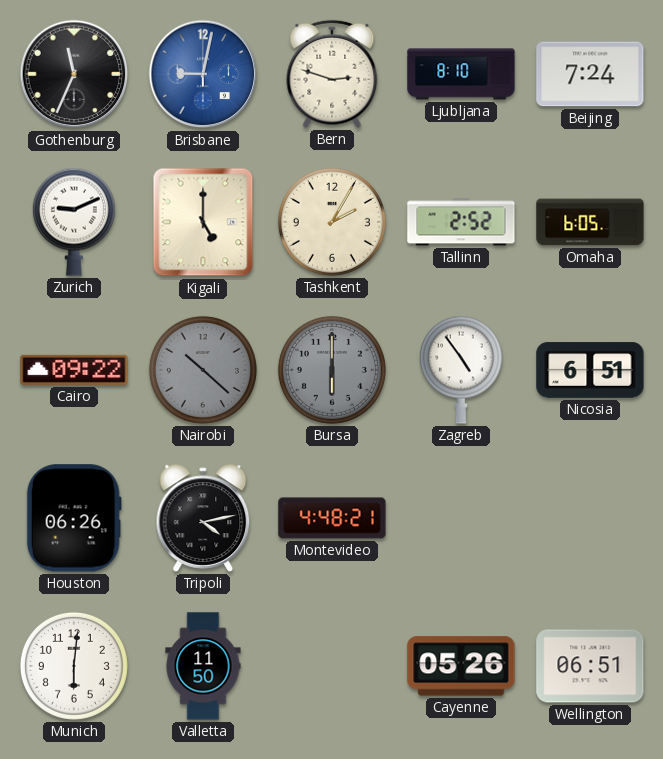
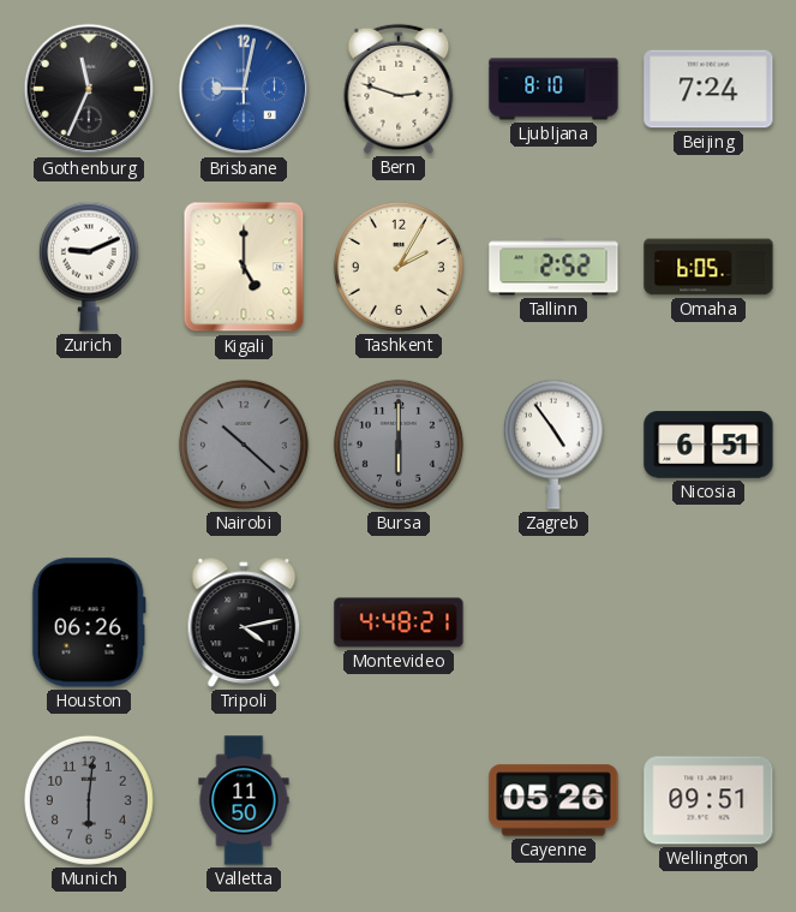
Cairo: 09:22 -> none (74, 370)
Munich dial: white -> grey (89, 800)
Wellington: 06:51 -> 09:51 (708, 800)
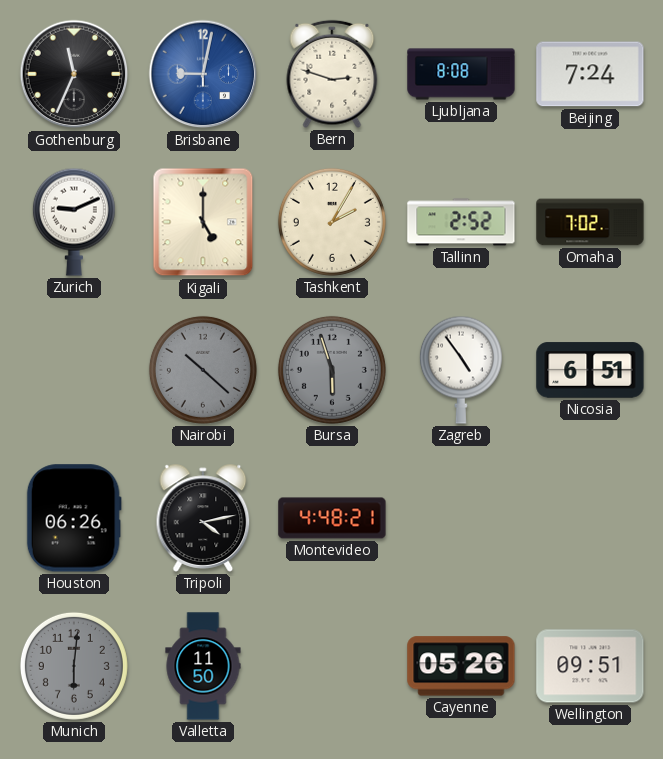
Ljubljana: 8:10 -> 8:08 (461, 74)
Omaha: 6:05 -> 7:02 (590, 222)
Bursa: 6:00 -> 5:57 (332, 370)
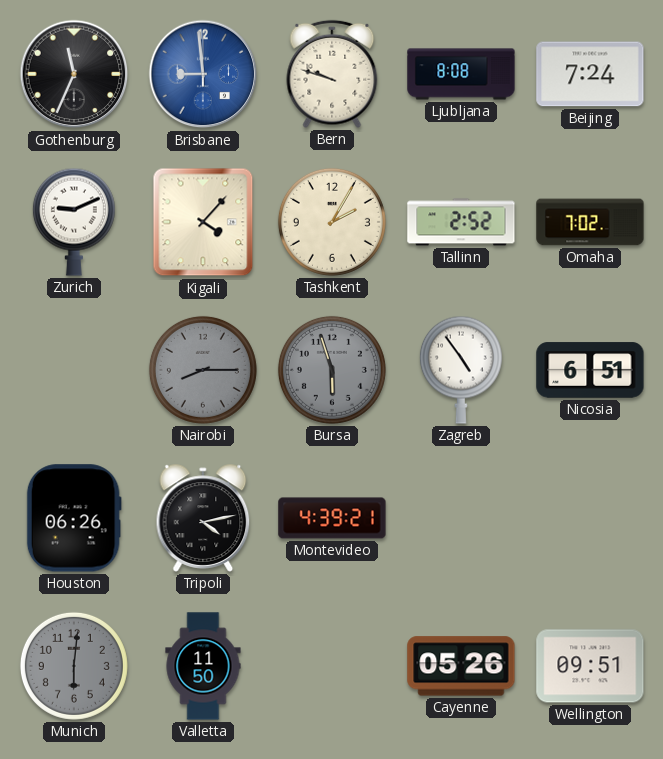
Brisbane: 9:02 -> 8:59 (203, 74)
Bern: 2:48 -> 9:48 (332, 74)
Kigali: 5:00 -> 4:07 (203, 222)
Nairobi: 10:22 -> 8:15 (203, 370)
Montevideo: 4:48 -> 4:39 (332, 518)
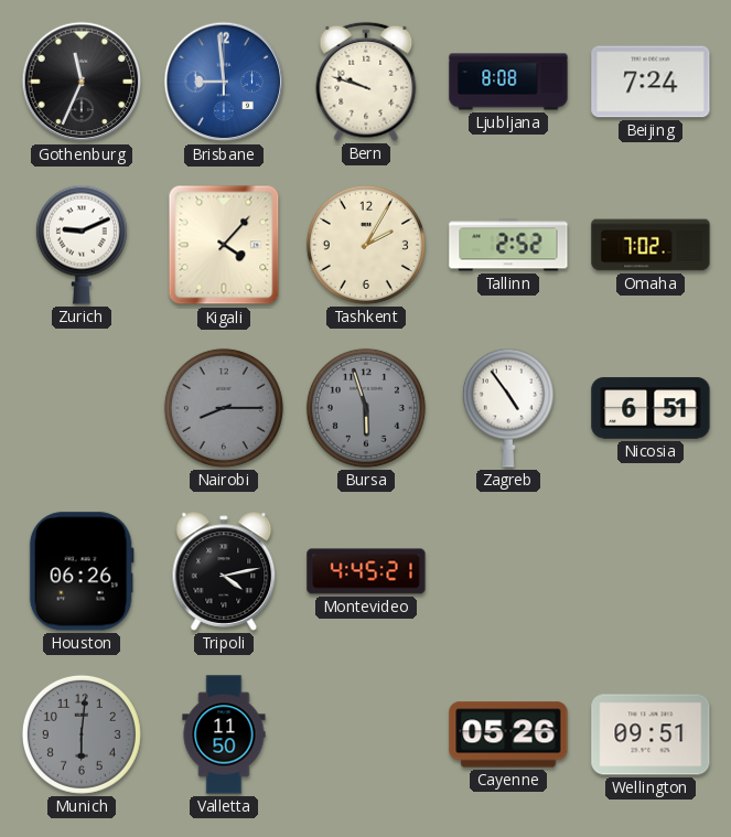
Montevideo: 4:39 -> 4:45 (366, 571)
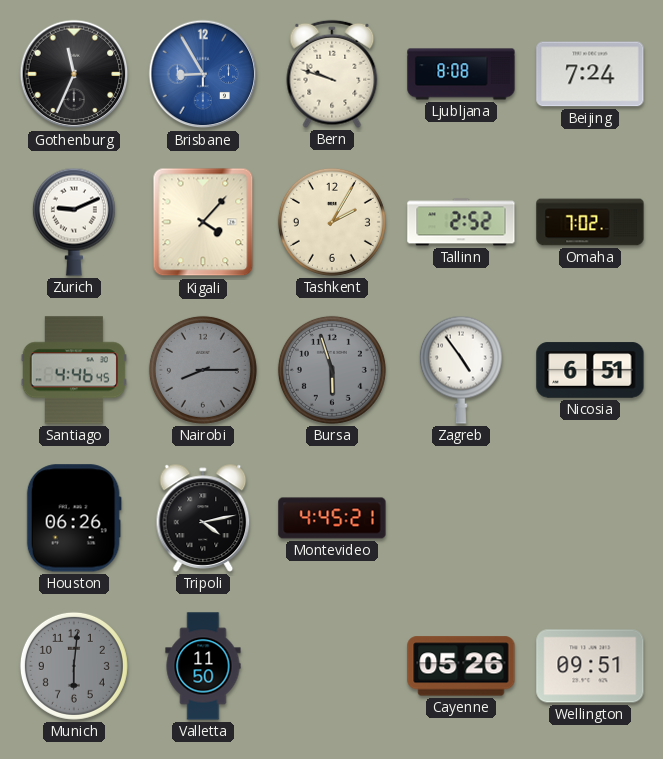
Brisbane: 8:59 -> 8:55 (203, 74)
Santiago: none -> 4:46 (74, 370)
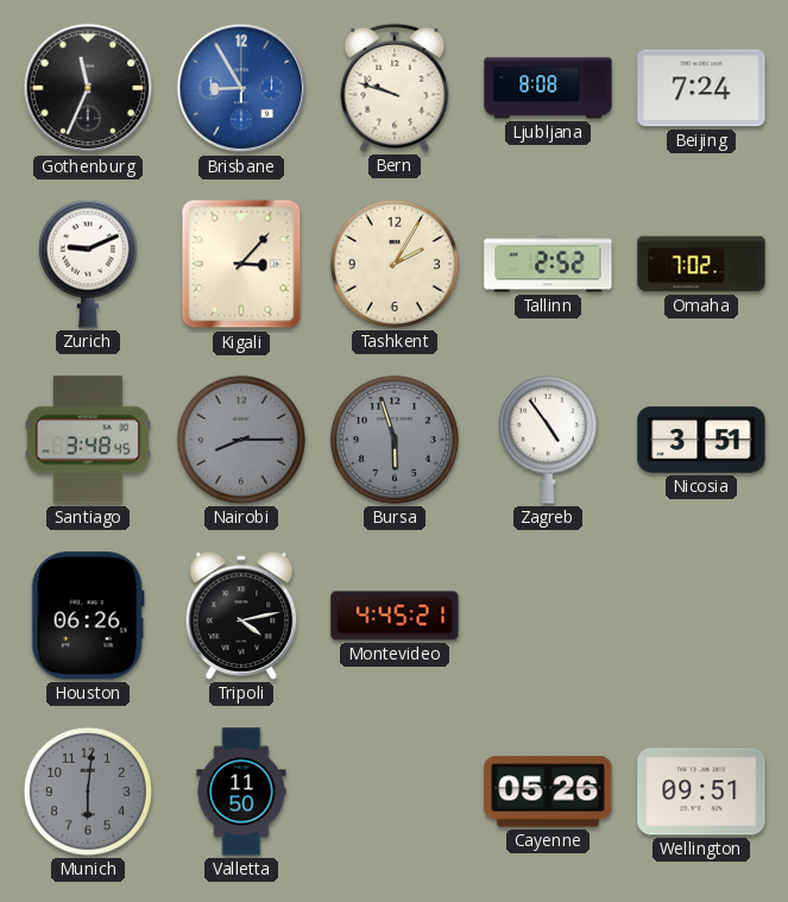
Kigali: 4:07 -> 3:07 (241, 264)
Santiago: 4:46 -> 3:48 (88, 440)
Nicosia: 6:51 -> 3:51 (701, 440)
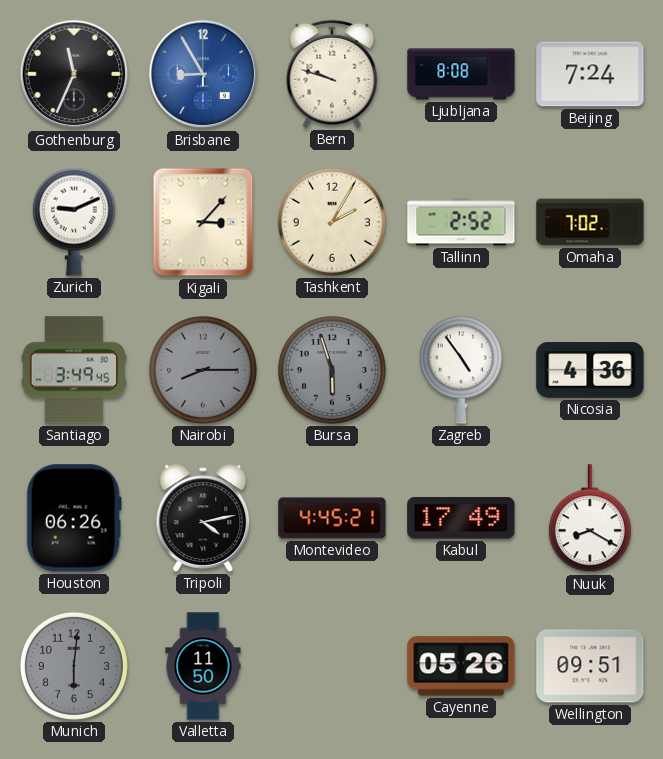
Santiago: 3:48 -> 3:49 (74, 370)
Nicosia: 3:51 -> 4:36 (590, 370)
Kabul: none -> 17:49 (461, 518)
Nuuk: none -> 8:20 (590, 519)
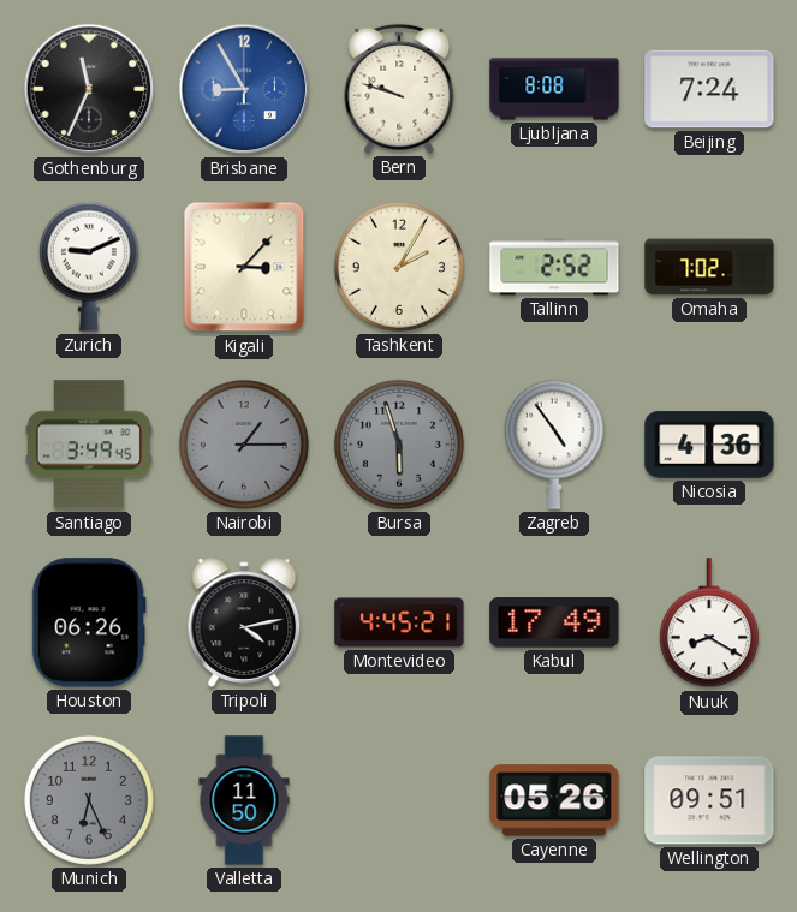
Nairobi: 8:15 -> 1:15 (244, 445)
Munich: 6:01 -> 6:26 (89, 800)
